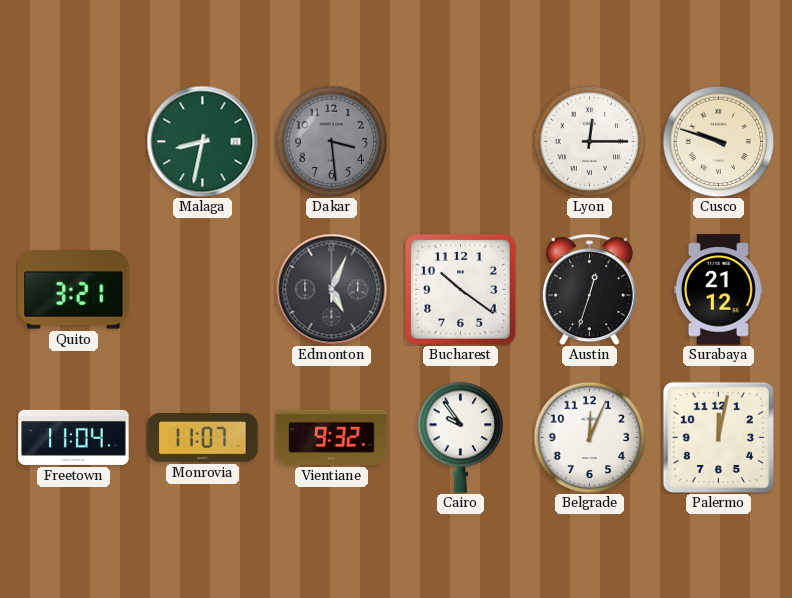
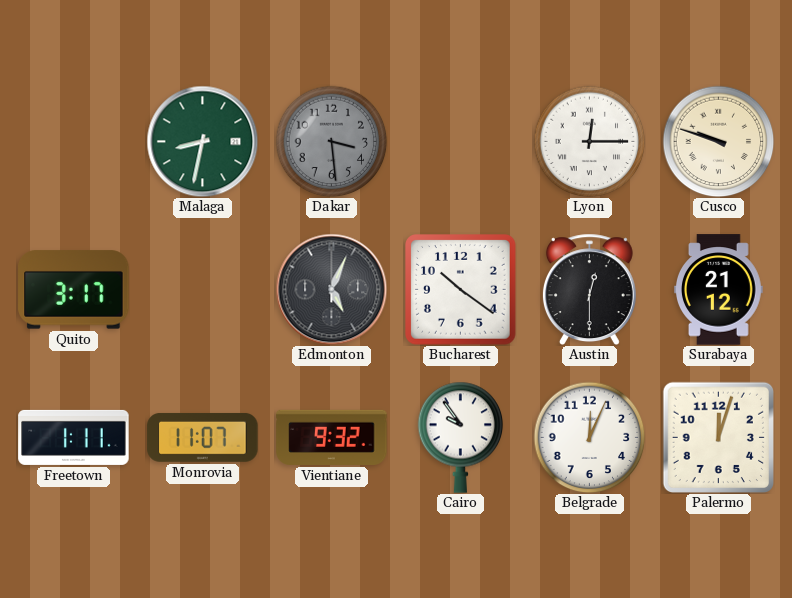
Quito: 3:21 -> 3:17 (74, 290)
Austin: 12:33 -> 12:30 (589, 289)
Freetown: 11:04 -> 1:11 (74, 437)
Palermo: 12:02 -> 12:03 (718, 437)
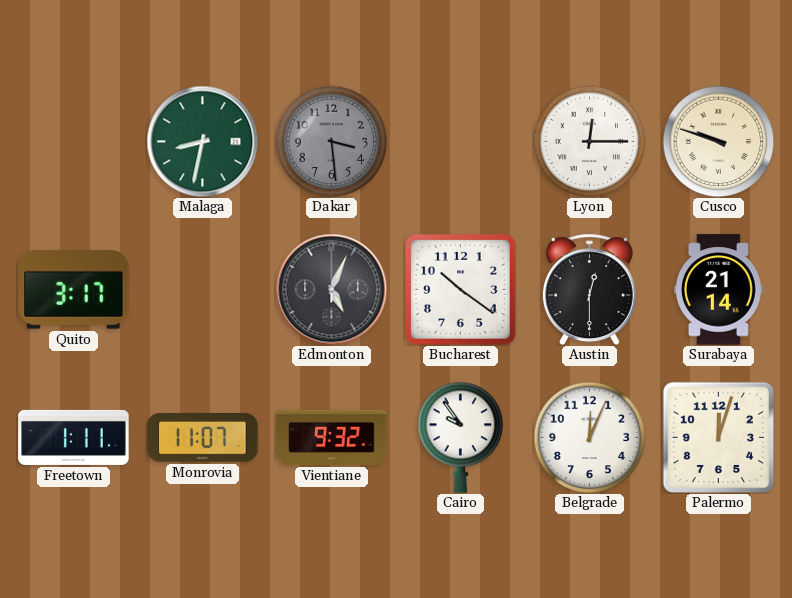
Surabaya: 21:12 -> 21:14 (719, 290)
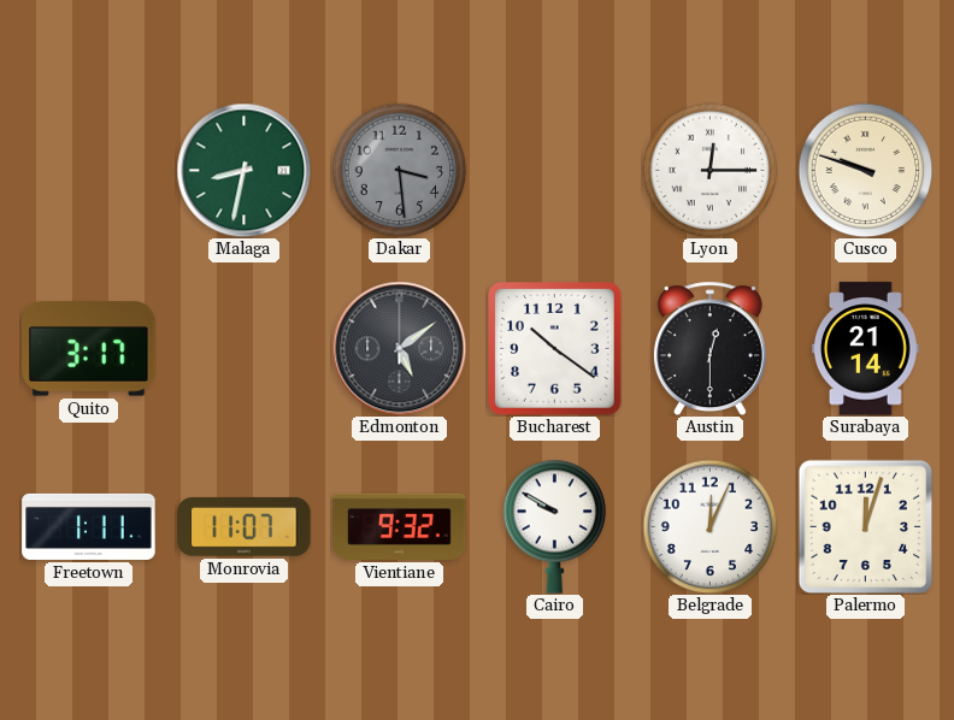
Edmonton: 5:04 -> 5:09 (399, 348)
Cairo: 9:54 -> 9:50 (555, 526)
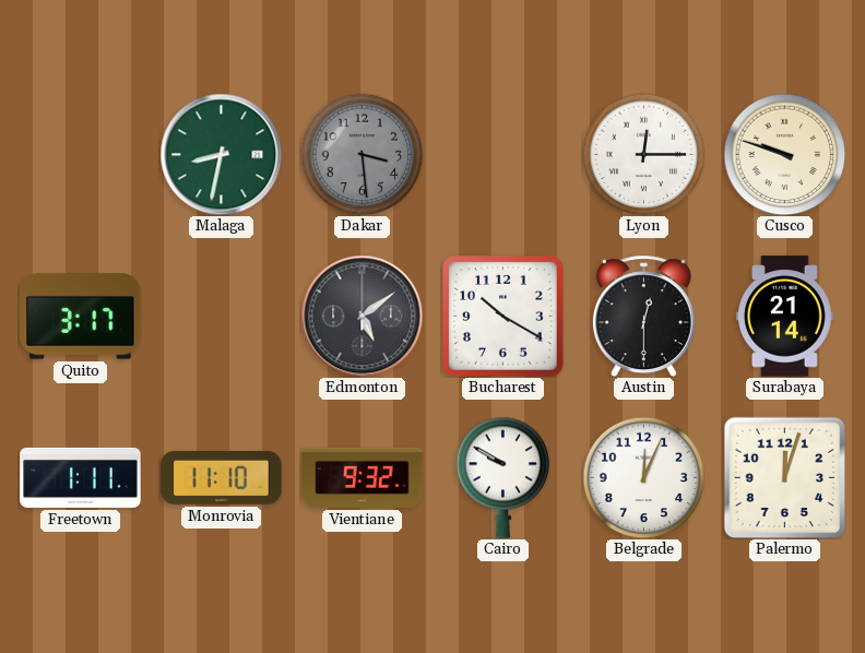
Bucharest: 10:21 -> 10:20 (503, 317)
Monrovia: 11:07 -> 11:10 (222, 478)
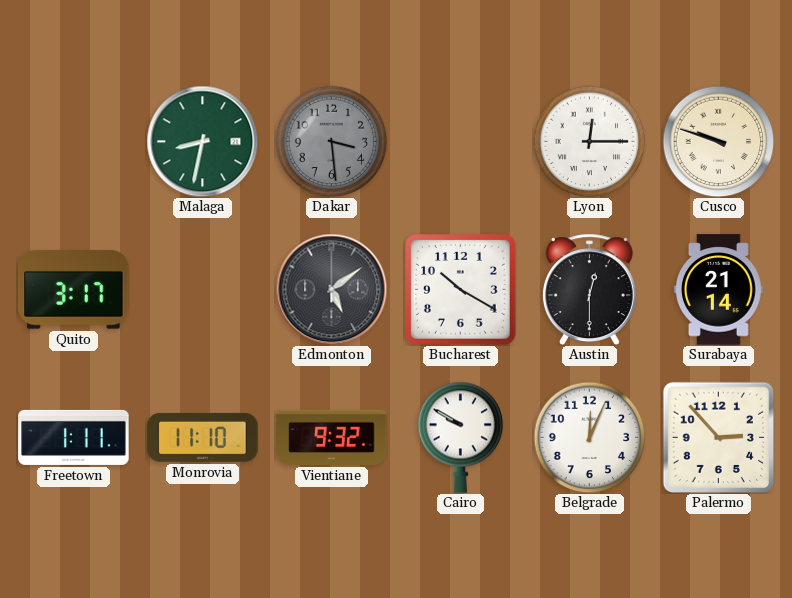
Palermo: 12:03 -> 2:53 (718, 437)
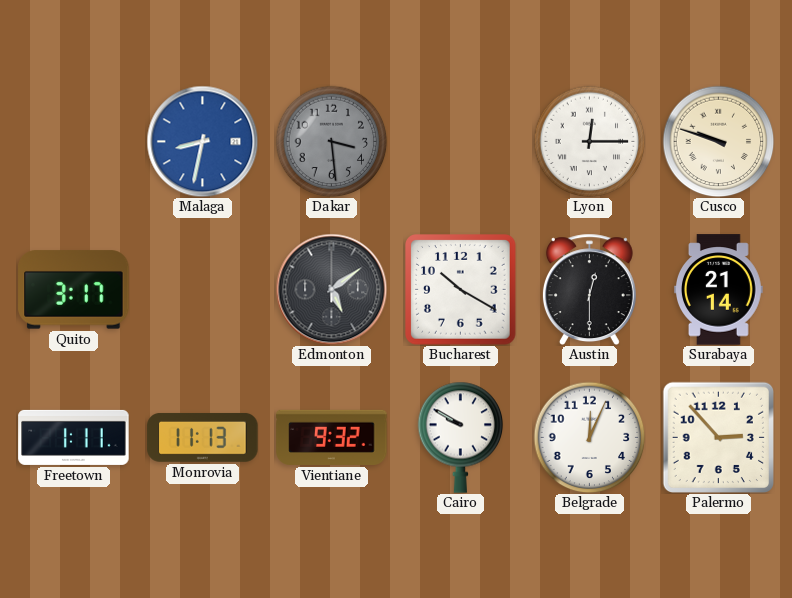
Malaga dial: green -> blue (202, 141)
Monrovia: 11:10 -> 11:13 (203, 438)
